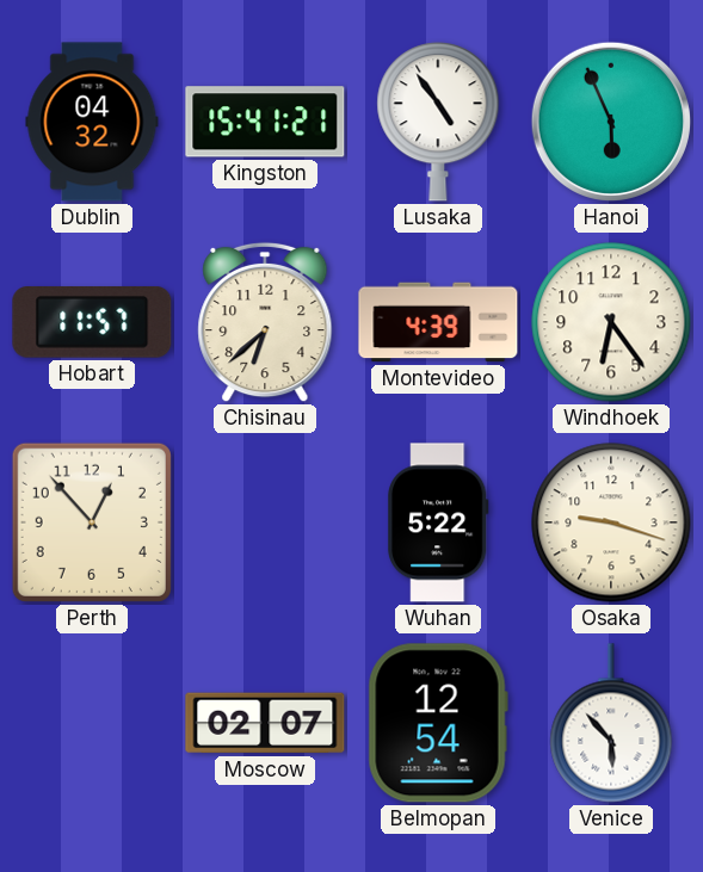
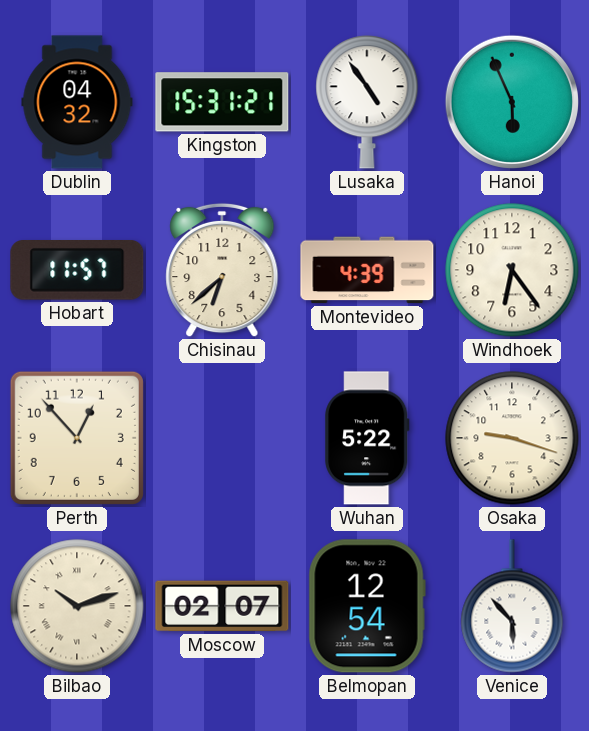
Kingston: 15:41 -> 15:31 (222, 102)
Bilbao: none -> 10:12 (77, 606)
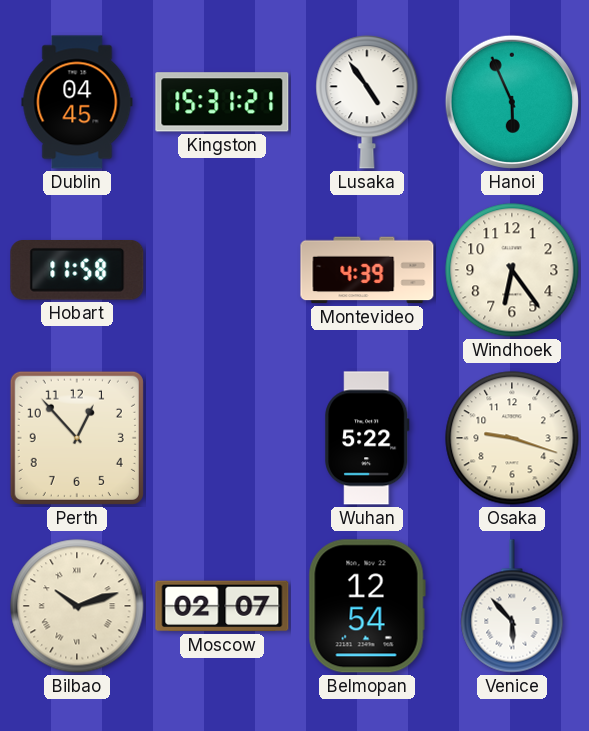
Dublin: 04:32 -> 04:45 (77, 102)
Hobart: 11:57 -> 11:58 (77, 271)
Chisinau: 6:38 -> none (222, 270)
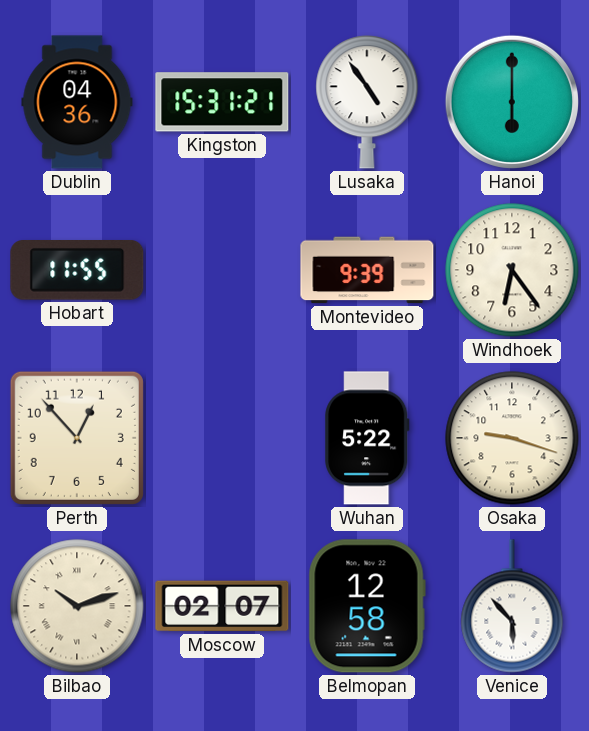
Dublin: 04:45 -> 04:36 (77, 102)
Hanoi: 5:56 -> 6:00 (512, 102)
Hobart: 11:58 -> 11:55 (77, 271)
Montevideo: 4:39 -> 9:39 (367, 270)
Belmopan: 12:54 -> 12:58 (367, 606)
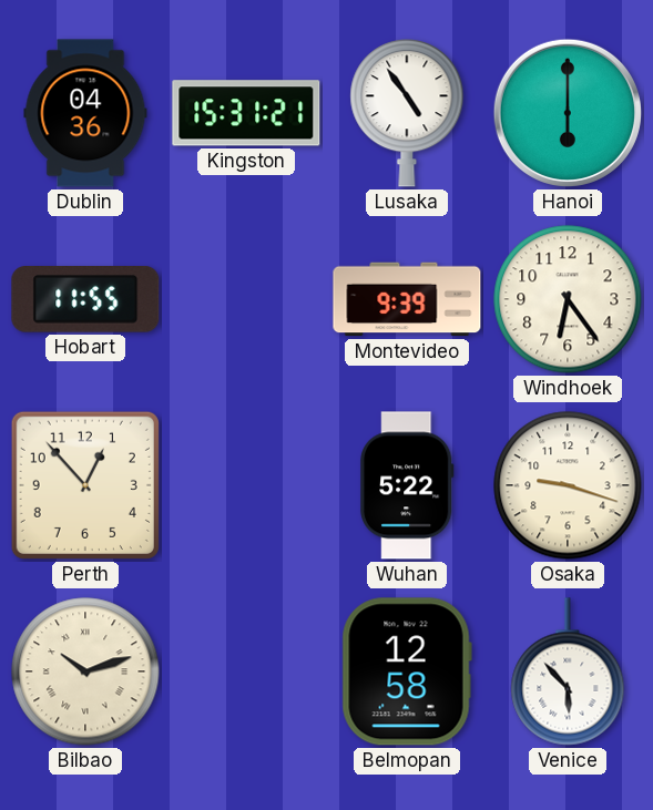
Moscow: 02:07 -> none (222, 606)
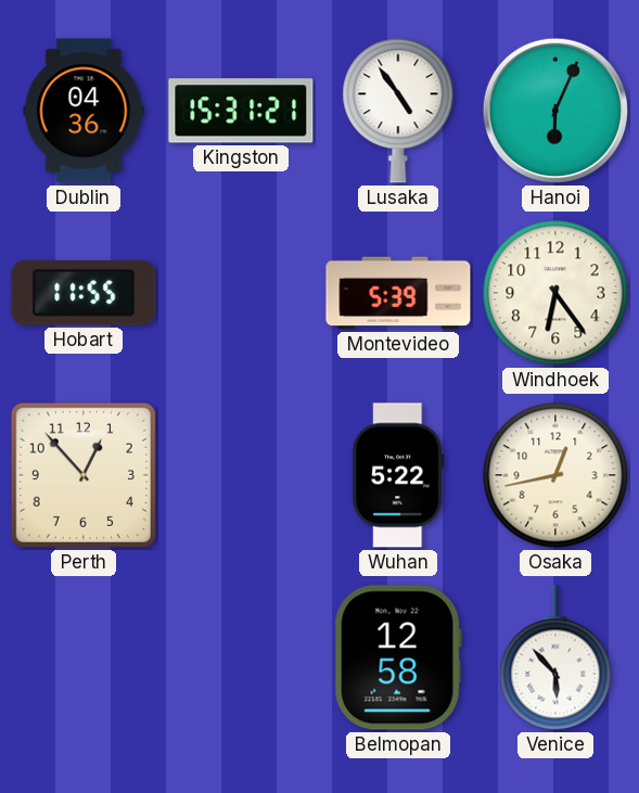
Hanoi: 6:00 -> 6:04 (555, 111)
Montevideo: 9:39 -> 5:39 (398, 293)
Osaka: 9:18 -> 12:43 (555, 475)
Bilbao: 10:12 -> none (85, 671)
